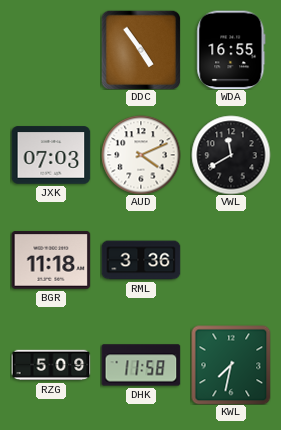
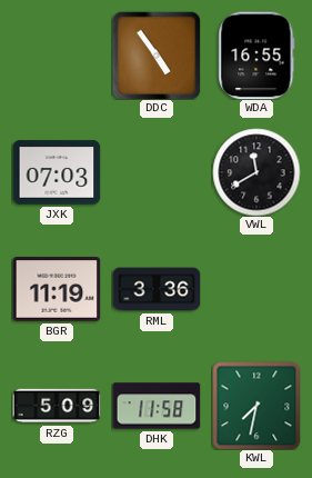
AUD: 4:11 -> none (141, 155)
BGR: 11:18 -> 11:19 (57, 289)
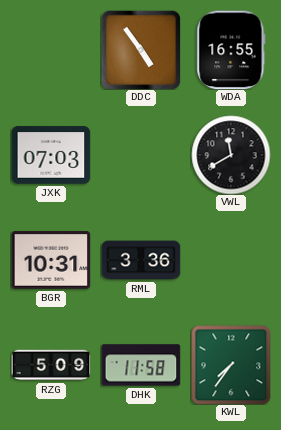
BGR: 11:19 -> 10:31 (51, 260)
KWL: 7:32 -> 7:36 (231, 365)
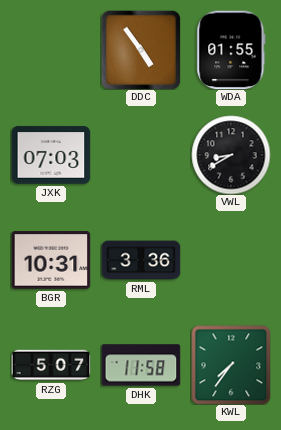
WDA: 16:55 -> 01:55 (231, 50)
VWL: 11:40 -> 8:40 (231, 155)
RZG: 5:09 -> 5:07 (51, 365)
